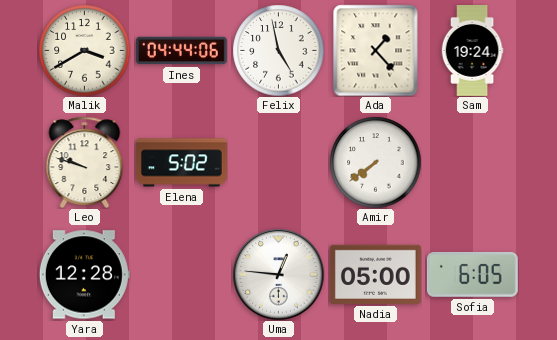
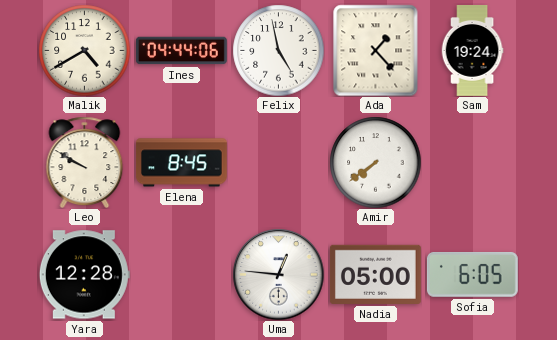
Malik: 3:40 -> 4:40 (84, 50)
Leo: 9:48 -> 9:50 (85, 162)
Elena: 5:02 -> 8:45 (181, 163)
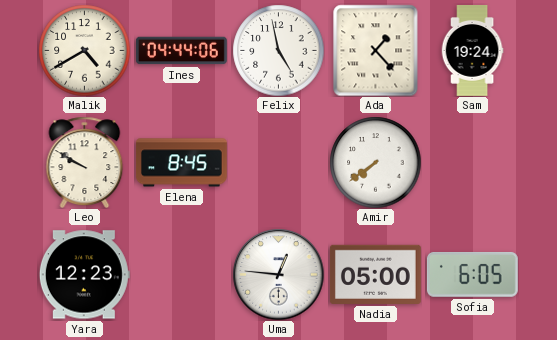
Yara: 12:28 -> 12:23 (84, 275)
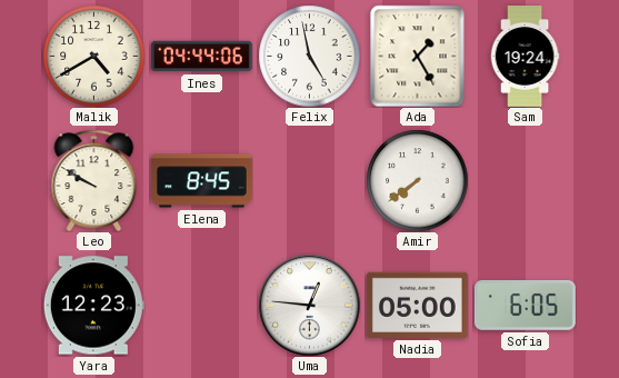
Ada: 1:23 -> 1:25 (418, 56)
